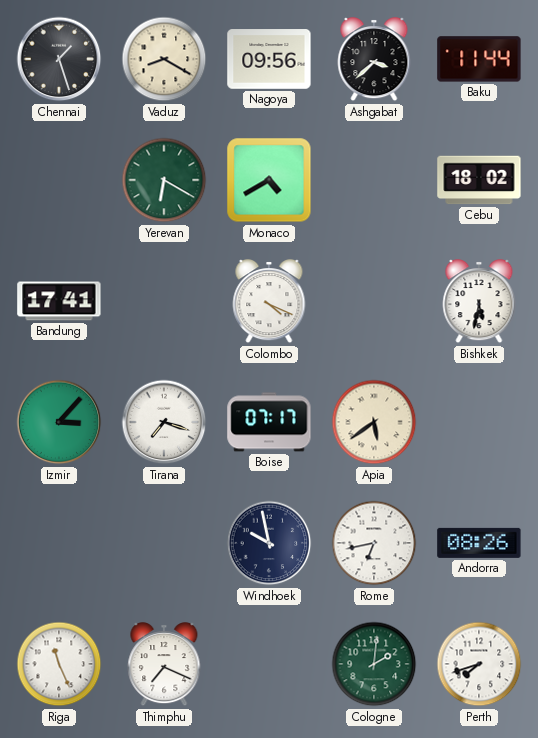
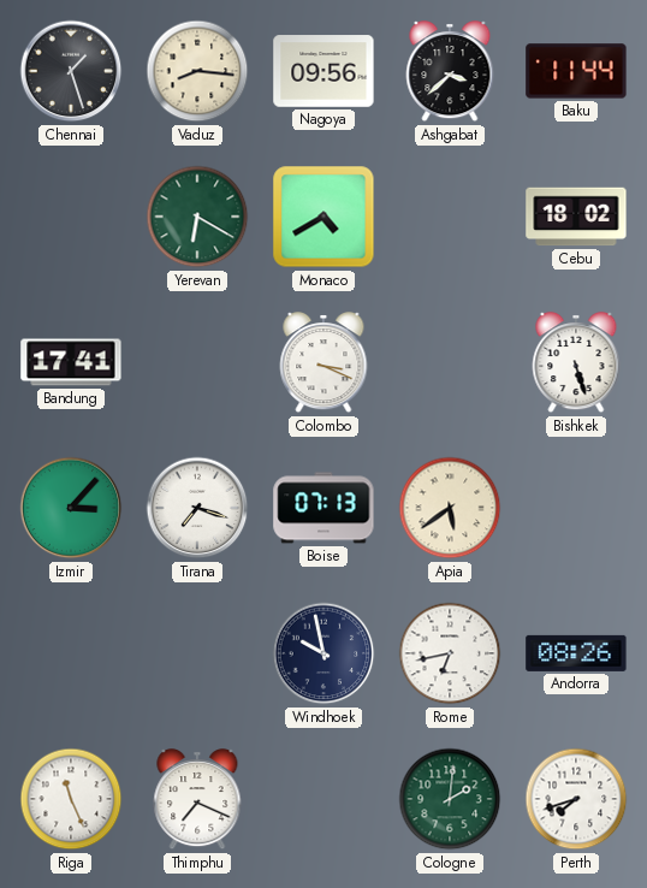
Vaduz: 8:20 -> 8:16 (197, 71)
Colombo: 4:19 -> 3:19 (323, 363)
Bishkek: 5:32 -> 5:27 (576, 363)
Boise: 07:17 -> 07:13 (323, 508)
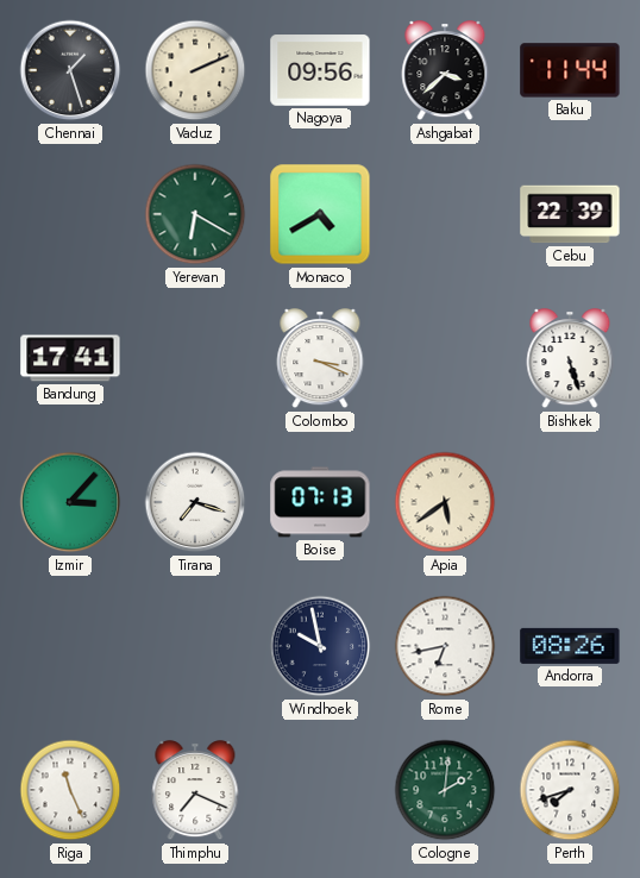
Vaduz: 8:16 -> 2:11 (195, 70)
Cebu: 18:02 -> 22:39 (570, 214)
